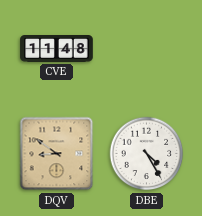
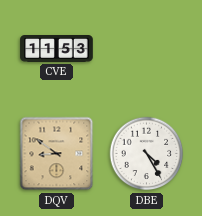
CVE: 11:48 -> 11:53 (57, 49)
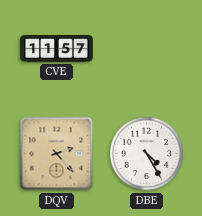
CVE: 11:53 -> 11:57 (57, 49)
DQV: 8:51 -> 2:23 (57, 154)
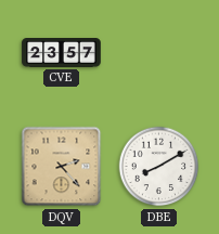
CVE: 11:57 -> 23:57 (62, 53)
DBE: 4:25 -> 8:10 (159, 167)
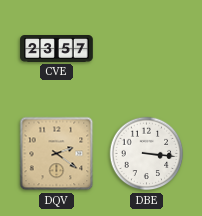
DQV: 2:23 -> 2:21 (57, 154)
DBE: 8:10 -> 3:16 (147, 154)
